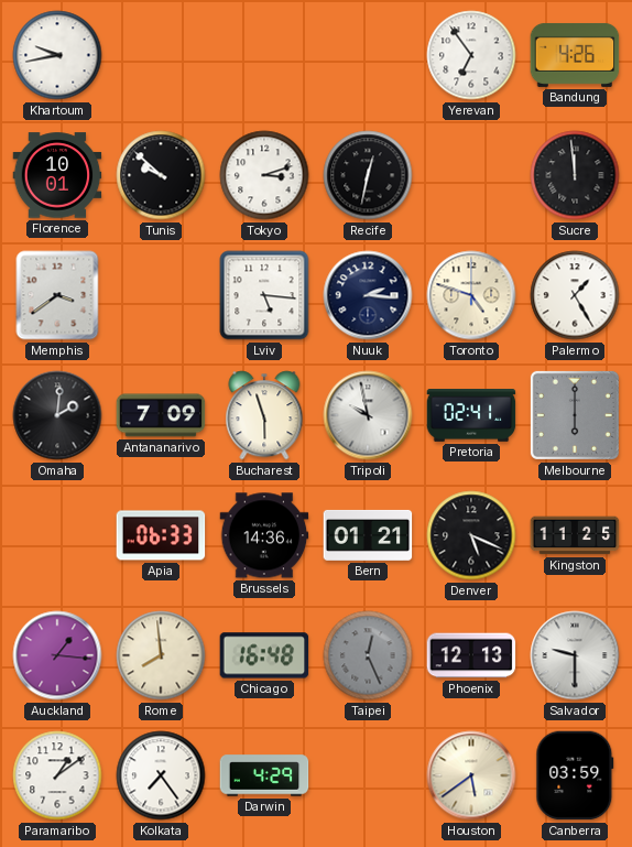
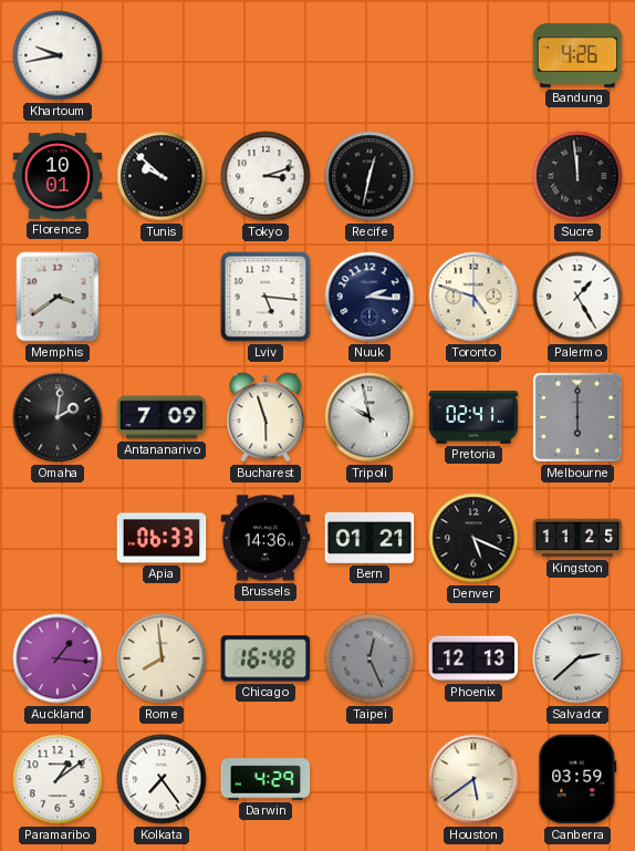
Yerevan: 6:54 -> none (471, 55)
Salvador: 9:30 -> 2:38 (577, 658)
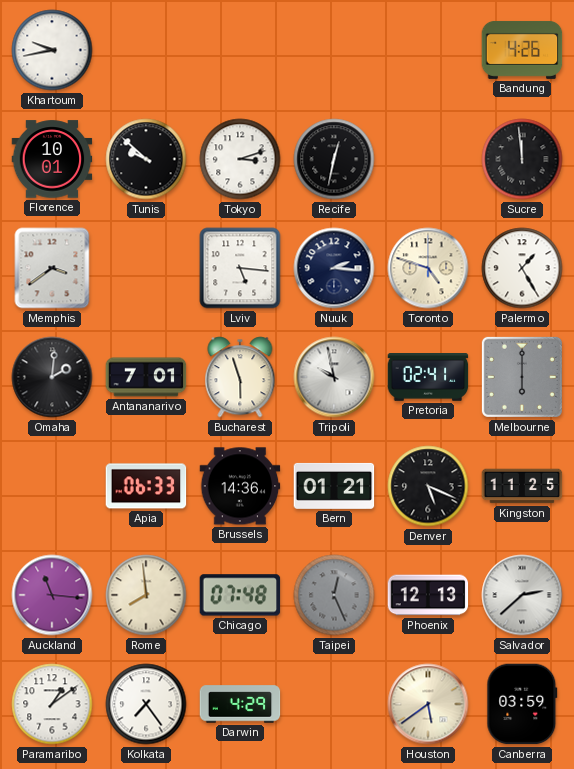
Antananarivo: 7:09 -> 7:01 (146, 377)
Auckland: 1:16 -> 11:16 (52, 595)
Chicago: 16:48 -> 07:48 (240, 595)
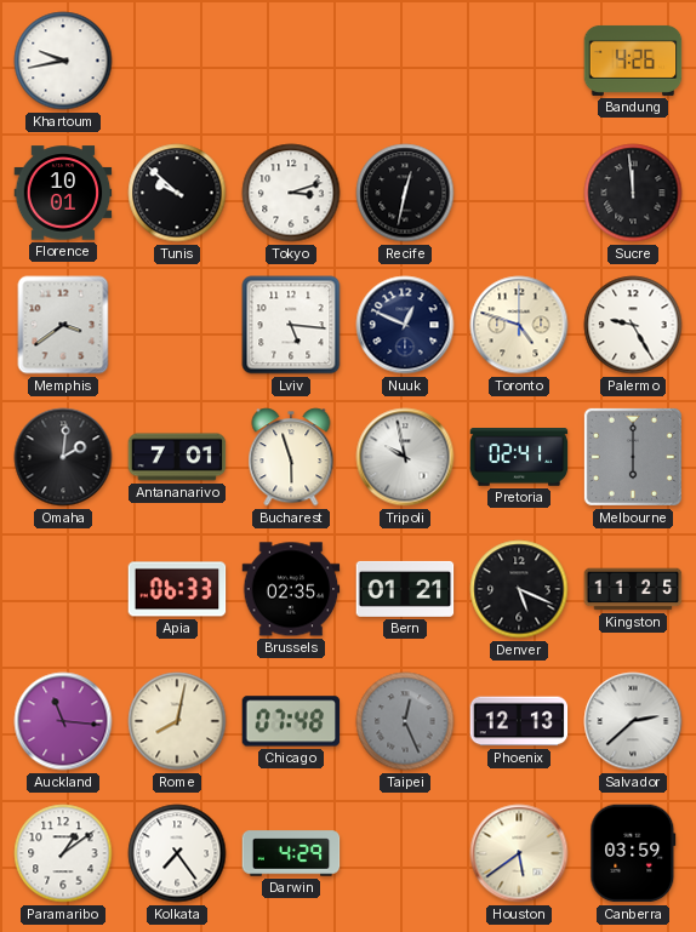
Nuuk: 2:16 -> 12:49 (405, 325)
Palermo: 1:25 -> 9:25 (633, 325)
Brussels: 14:36 -> 02:35 (291, 589)
Rome: 7:59 -> 8:02 (177, 721)
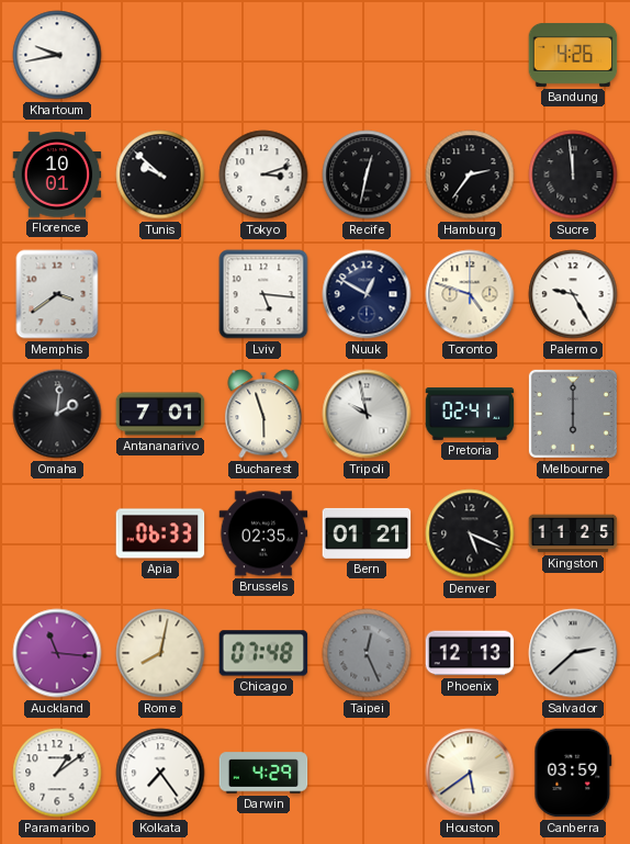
Hamburg: none -> 2:36 (470, 175)
Nuuk: 12:49 -> 12:50 (367, 294)
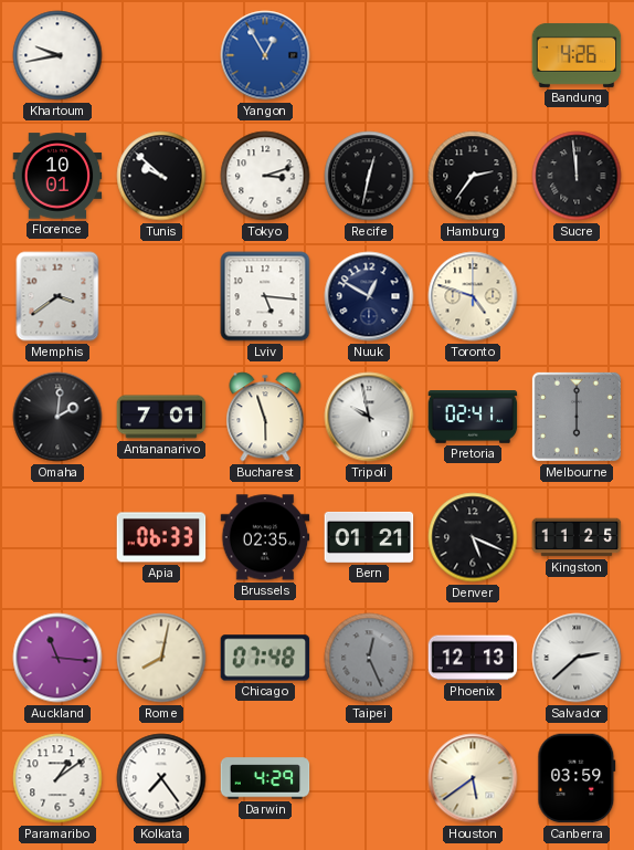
Yangon: none -> 12:55 (265, 55)
Palermo: 9:25 -> none (573, 294)
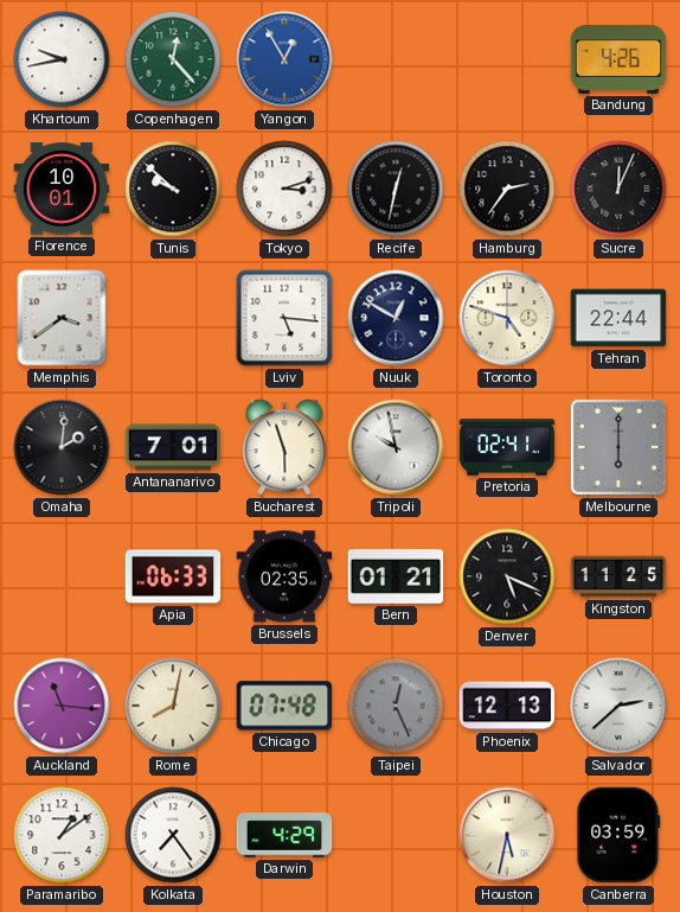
Copenhagen: none -> 12:23 (173, 59)
Sucre: 11:59 -> 12:04 (618, 189)
Tehran: none -> 22:44 (618, 318)
Houston: 5:39 -> 5:32 (507, 835)
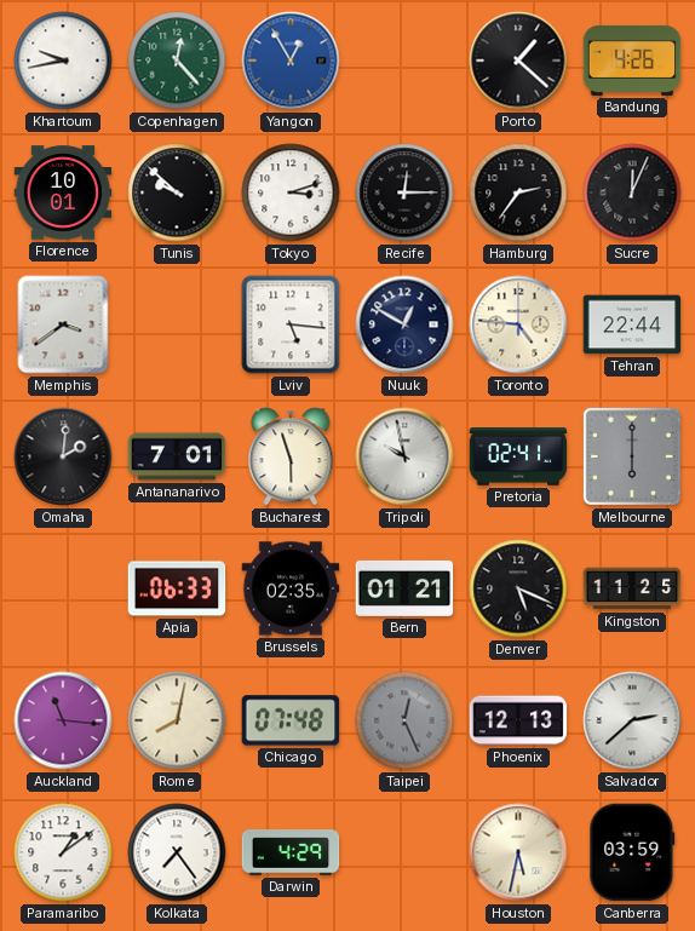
Porto: none -> 1:22 (518, 61)
Recife: 12:32 -> 12:15 (404, 192)
Toronto: 4:48 -> 4:46 (518, 324)
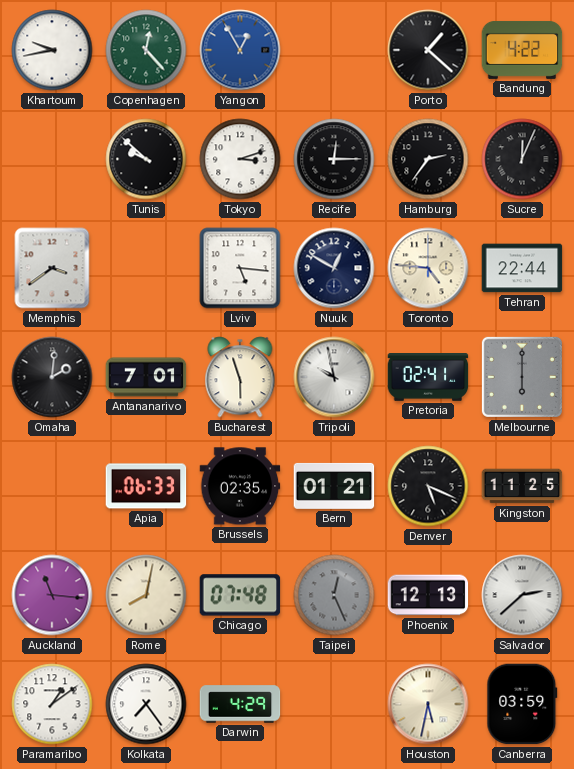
Bandung: 4:26 -> 4:22 (522, 50)
Florence: 10:01 -> none (63, 192)
